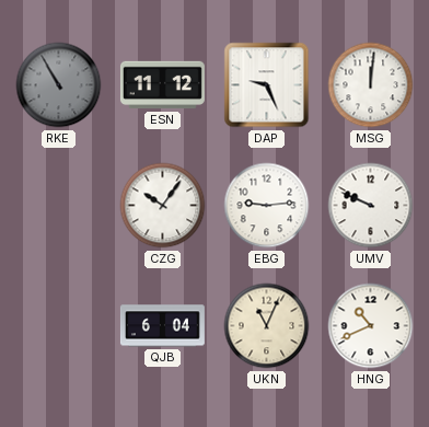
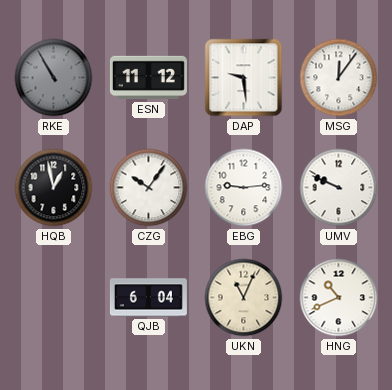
DAP: 9:26 -> 9:29 (244, 78)
MSG: 12:01 -> 12:06 (339, 78)
HQB: none -> 12:58 (54, 188)
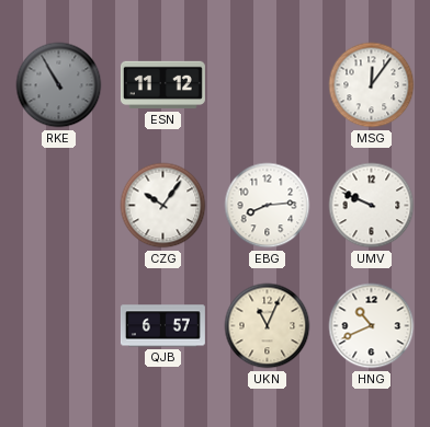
DAP: 9:29 -> none (244, 78)
HQB: 12:58 -> none (54, 188)
EBG: 9:14 -> 8:14 (268, 206)
QJB: 6:04 -> 6:57 (162, 326)
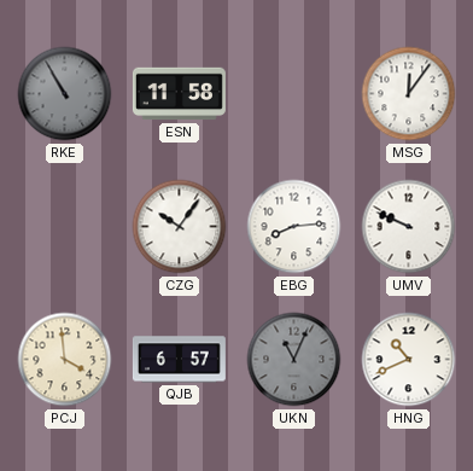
ESN: 11:12 -> 11:58 (179, 94)
PCJ: none -> 3:59 (65, 360)
UKN dial: cream -> grey (294, 360)
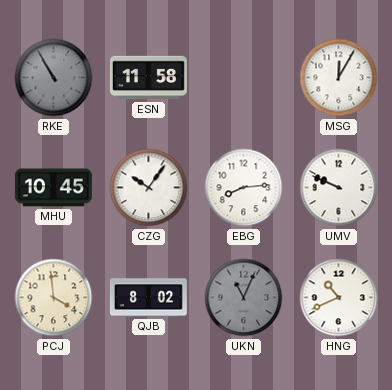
MSG: 12:06 -> 12:05 (339, 78)
MHU: none -> 10:45 (53, 188)
QJB: 6:57 -> 8:02 (148, 298)
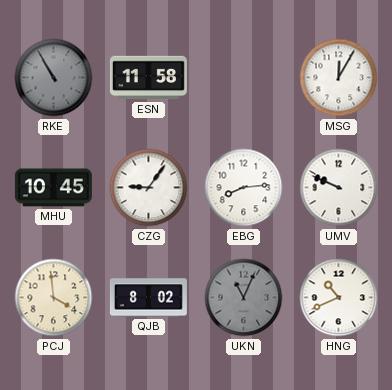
CZG: 10:06 -> 9:06 (149, 188)
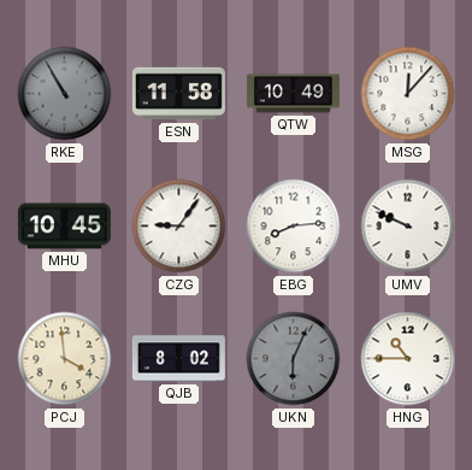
QTW: none -> 10:49 (293, 94)
MSG: 12:05 -> 12:07 (408, 94)
UKN: 11:04 -> 6:04 (294, 359)
HNG: 10:41 -> 10:45 (408, 359)
